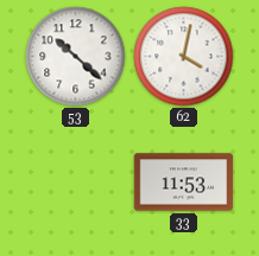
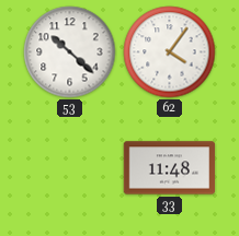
62: 4:02 -> 4:06 (170, 52)
33: 11:53 -> 11:48 (170, 168)
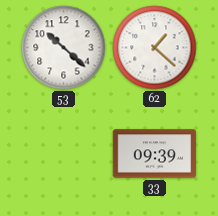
62: 4:06 -> 1:22 (155, 48)
33: 11:48 -> 09:39 (155, 154)
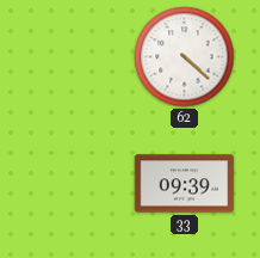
53: 10:22 -> none (64, 48)
62: 1:22 -> 4:22 (185, 57)
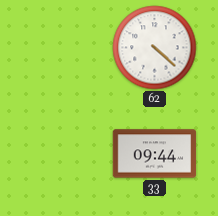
33: 09:39 -> 09:44 (155, 154)
